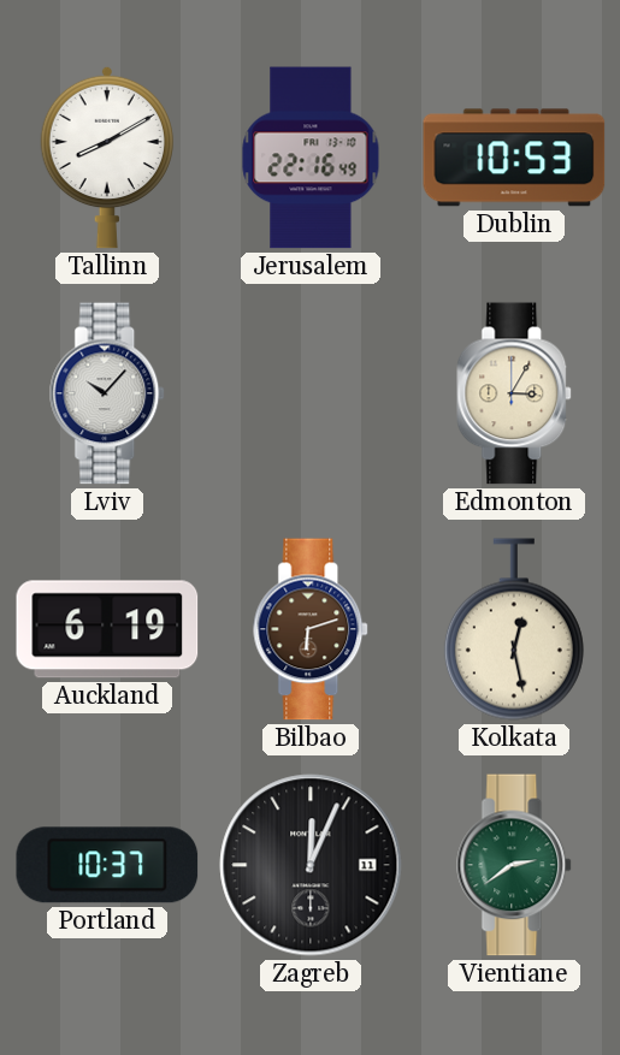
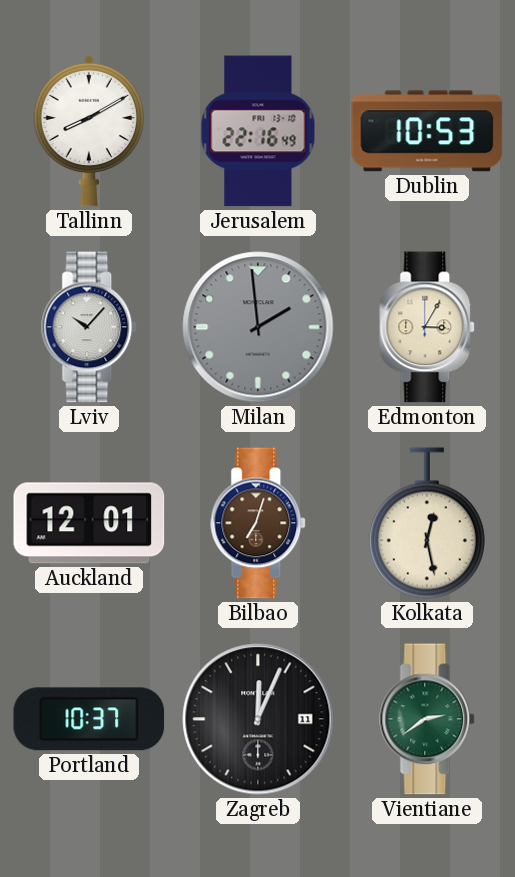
Milan: none -> 1:59 (258, 327)
Auckland: 6:19 -> 12:01 (89, 523)
Bilbao: 6:12 -> 7:03 (259, 523)
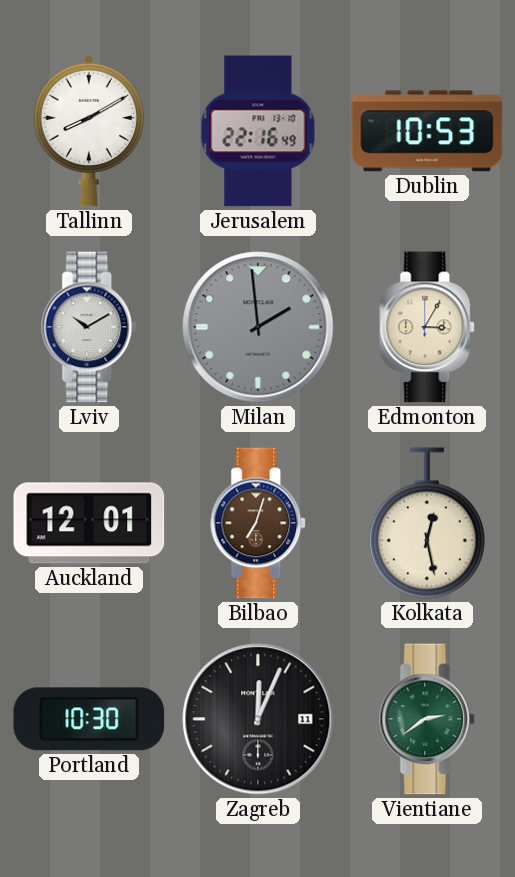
Lviv: 10:07 -> 10:10 (90, 327)
Portland: 10:37 -> 10:30 (89, 719)
